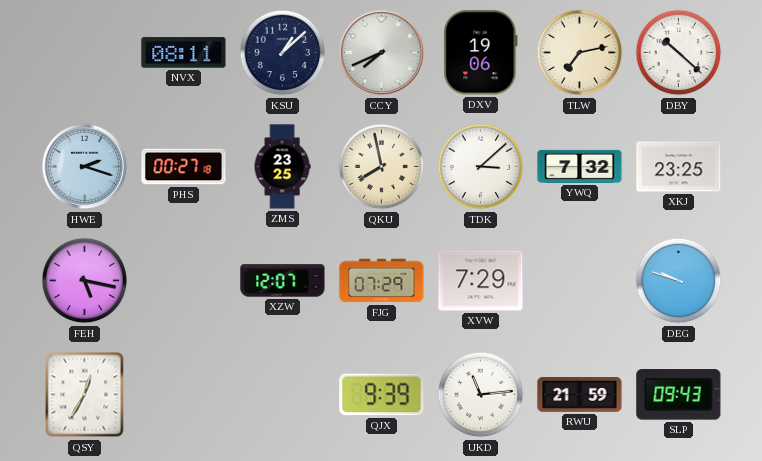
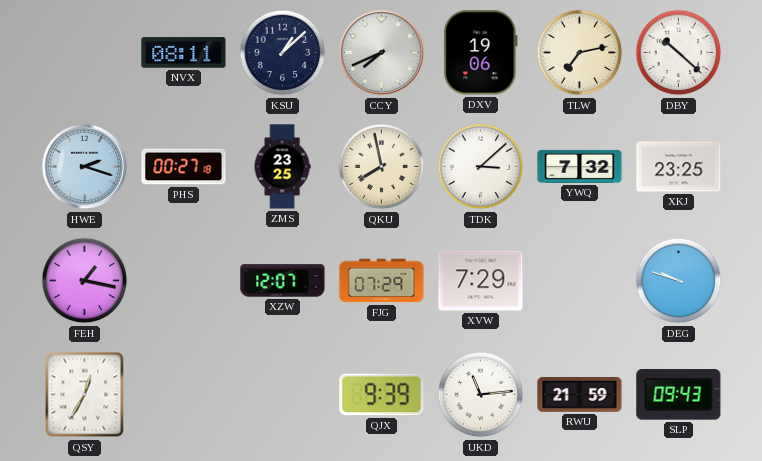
FEH: 5:17 -> 1:17 (85, 281)
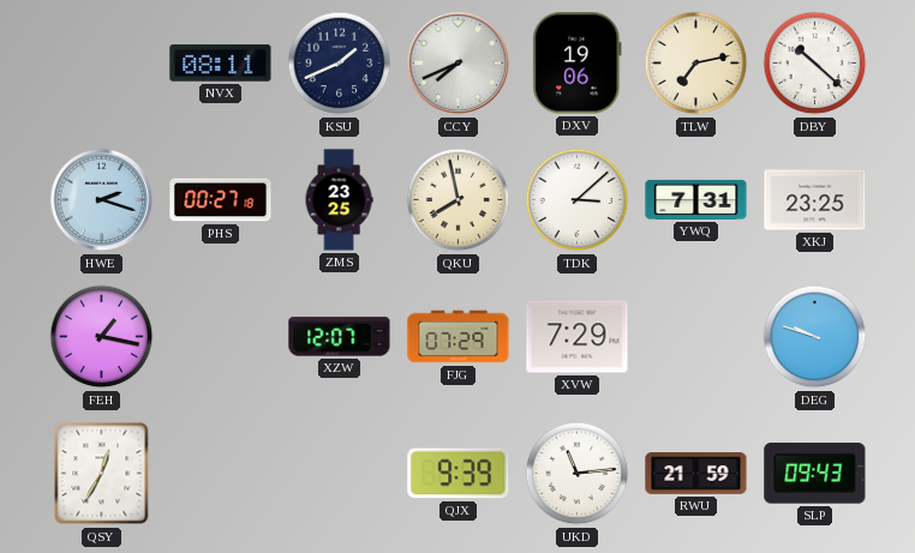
KSU: 1:08 -> 1:41 (340, 64)
YWQ: 7:32 -> 7:31 (696, 199)
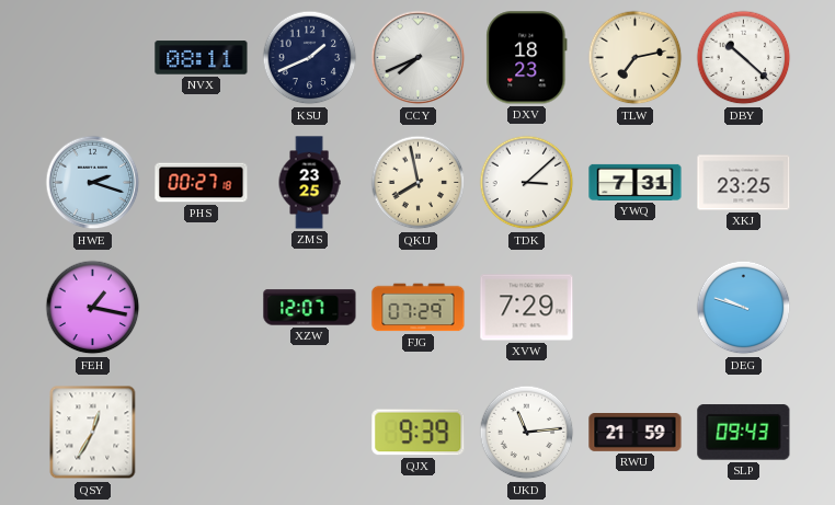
DXV: 19:06 -> 18:23 (527, 58)
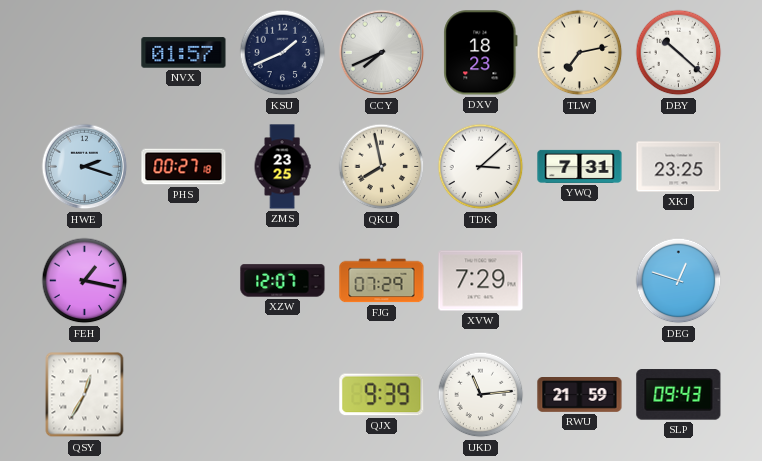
NVX: 08:11 -> 01:57 (184, 53)
DEG: 9:48 -> 12:48 (679, 281)
